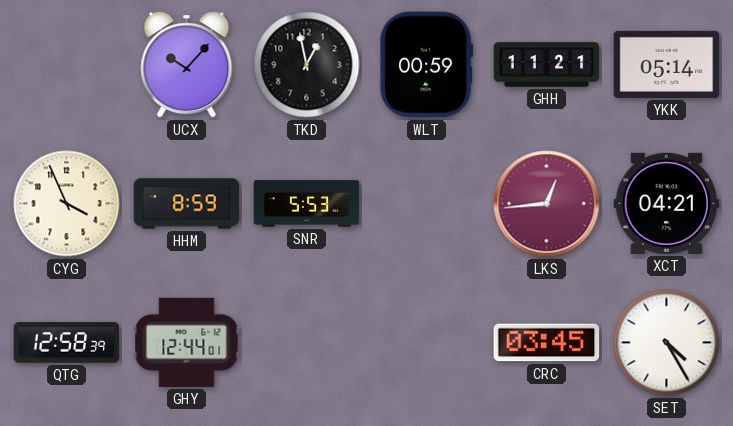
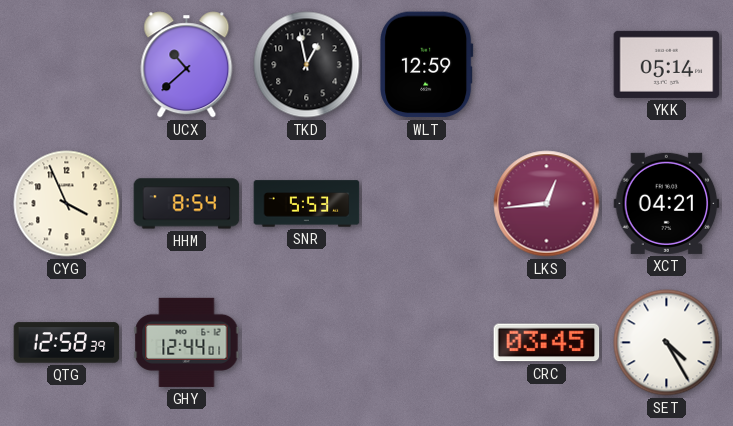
UCX: 10:07 -> 10:38 (187, 65)
WLT: 00:59 -> 12:59 (427, 65)
GHH: 11:21 -> none (547, 65)
HHM: 8:59 -> 8:54 (187, 204)
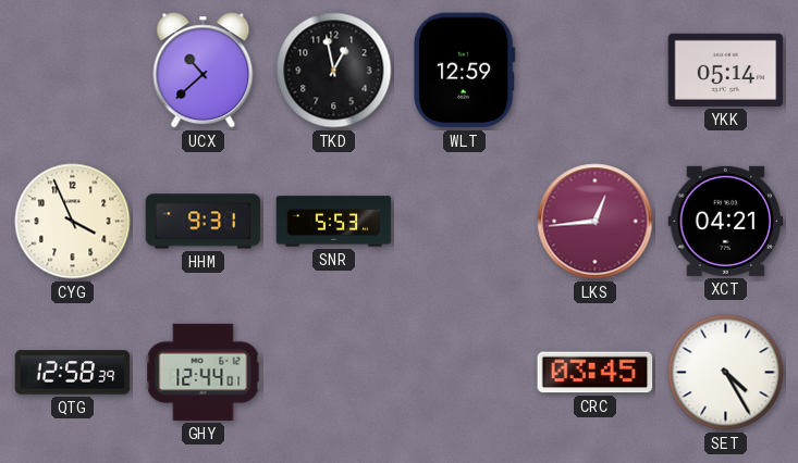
HHM: 8:54 -> 9:31 (204, 222)
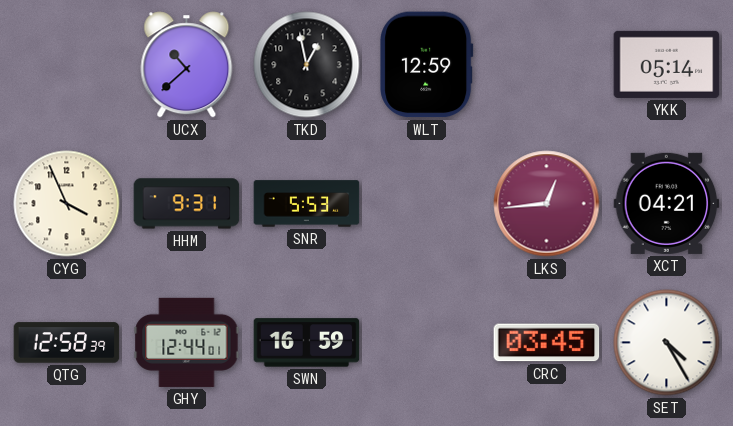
SWN: none -> 16:59 (307, 343)
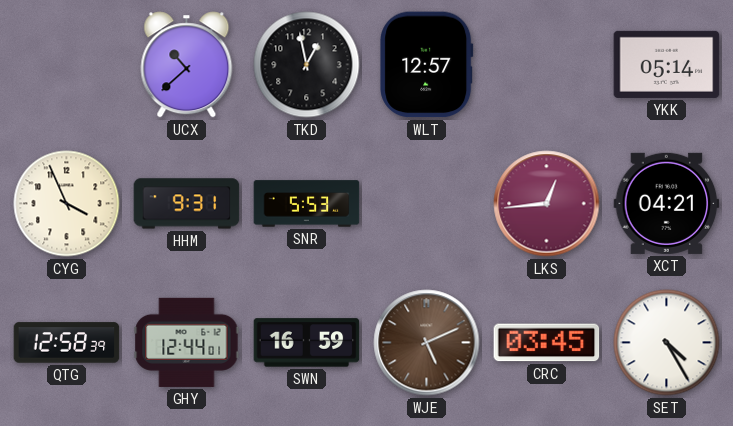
WLT: 12:59 -> 12:57 (427, 65)
WJE: none -> 5:11 (427, 343)
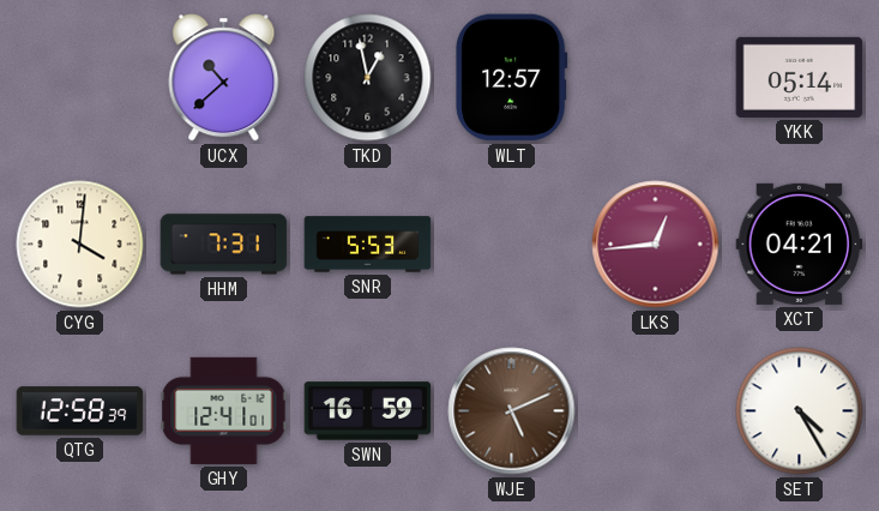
CYG: 3:56 -> 4:01 (80, 245)
HHM: 9:31 -> 7:31 (224, 245)
GHY: 12:44 -> 12:41 (224, 410)
CRC: 03:45 -> none (547, 343)
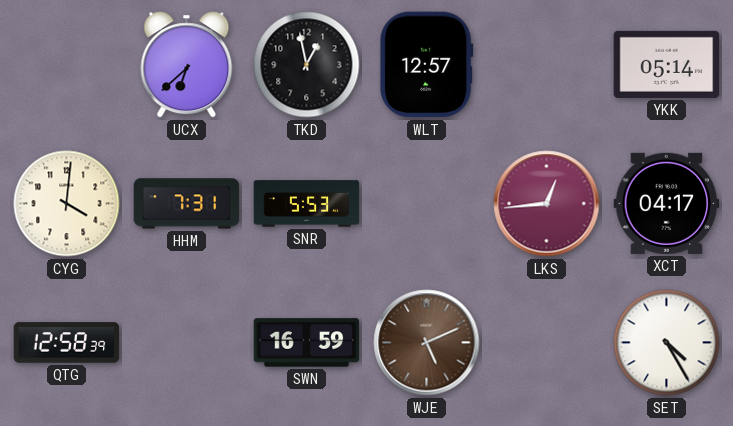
UCX: 10:38 -> 6:38 (187, 65)
XCT: 04:21 -> 04:17 (667, 203)
GHY: 12:41 -> none (224, 410)
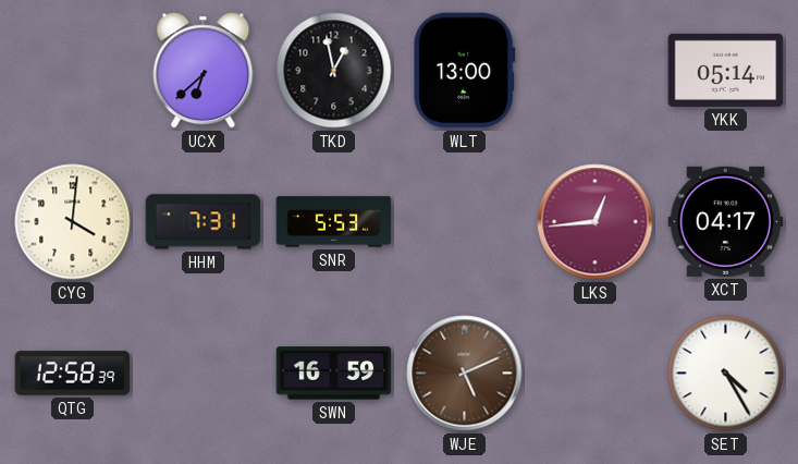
WLT: 12:57 -> 13:00 (465, 71)
